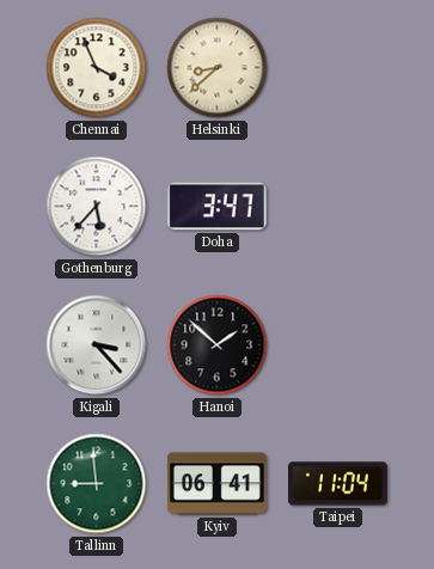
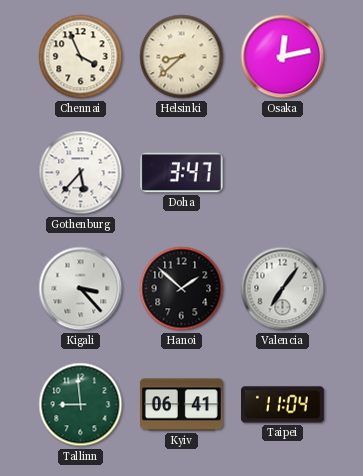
Osaka: none -> 12:13 (283, 57)
Valencia: none -> 7:06 (283, 289)
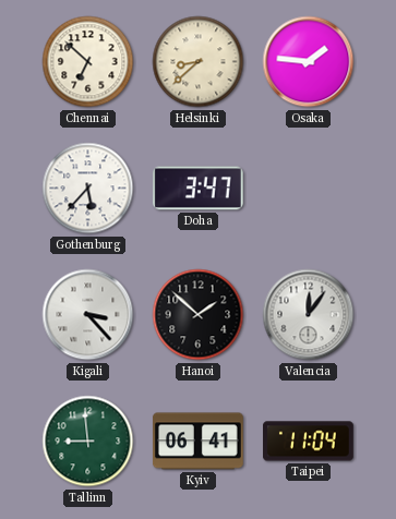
Chennai: 3:56 -> 6:52 (88, 62)
Osaka: 12:13 -> 1:46 (309, 62)
Valencia: 7:06 -> 12:06 (309, 315)
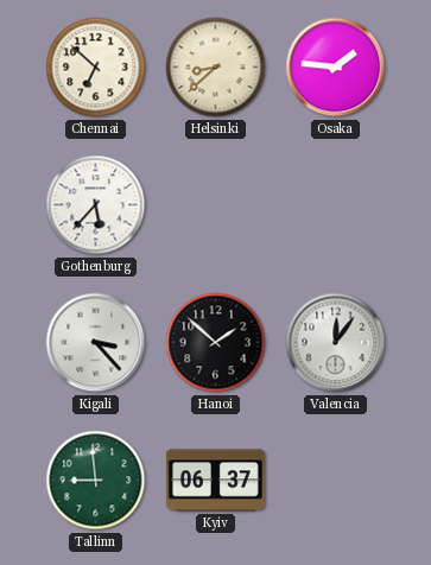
Doha: 3:47 -> none (197, 189)
Kyiv: 06:41 -> 06:37 (215, 481)
Taipei: 11:04 -> none (309, 442)
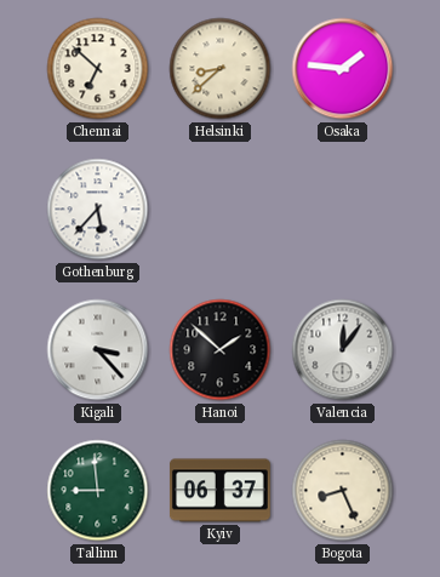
Bogota: none -> 8:26 (343, 491)
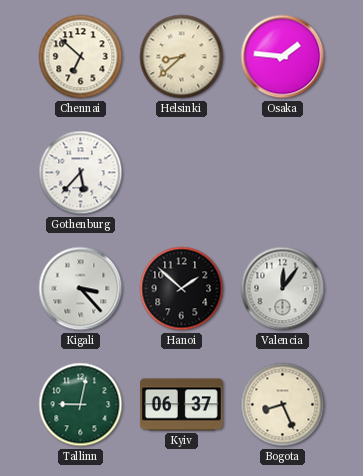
Tallinn: 8:59 -> 9:02 (81, 405)
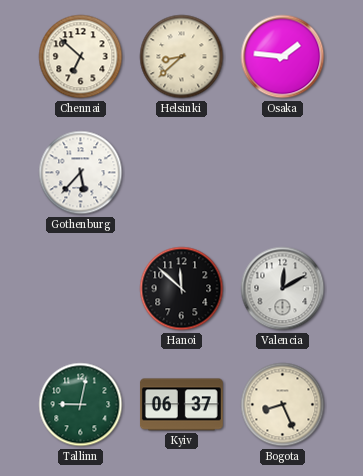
Kigali: 3:23 -> none (81, 289)
Hanoi: 1:52 -> 11:52 (182, 289)
Valencia: 12:06 -> 12:10 (283, 289)
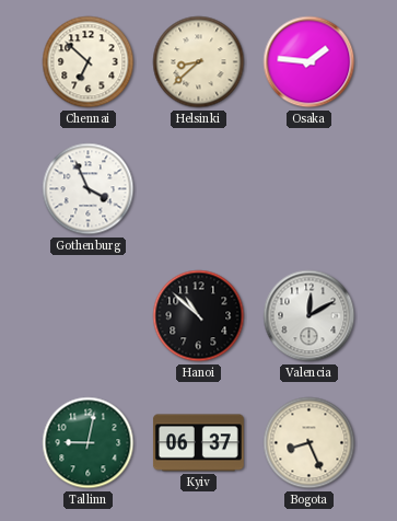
Gothenburg: 5:37 -> 3:56 (89, 189)
Hanoi: 11:52 -> 10:52 (199, 316)
